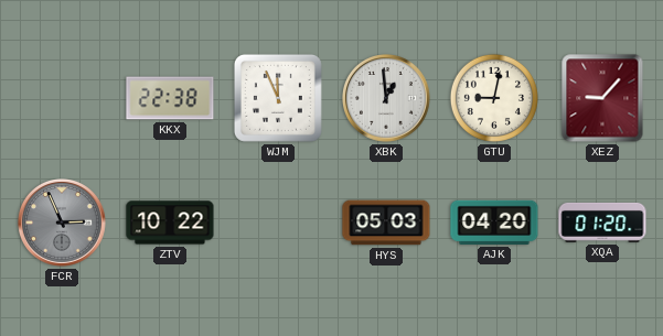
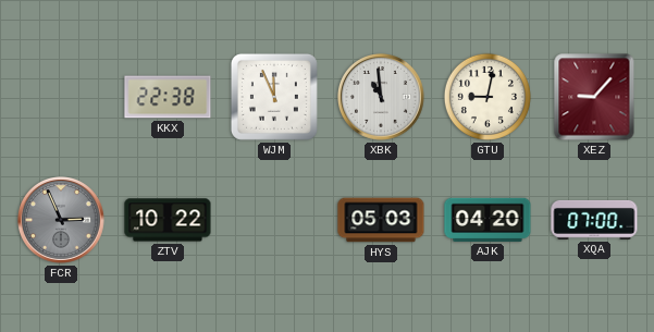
XBK: 12:59 -> 10:59 (382, 98)
XQA: 01:20 -> 07:00 (594, 220)
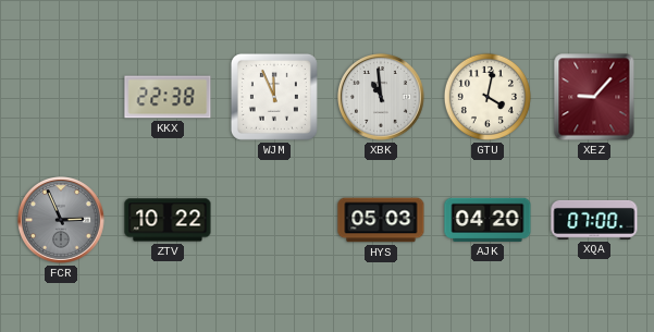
GTU: 9:02 -> 4:02 (488, 97)
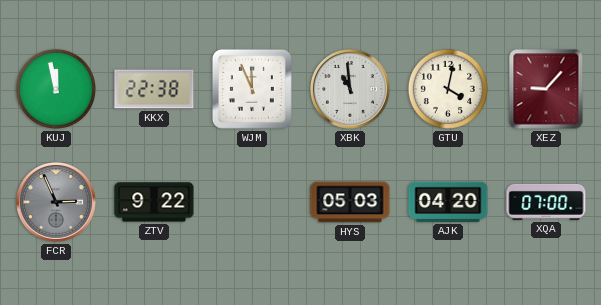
KUJ: none -> 11:58 (56, 89)
ZTV: 10:22 -> 9:22 (154, 202)
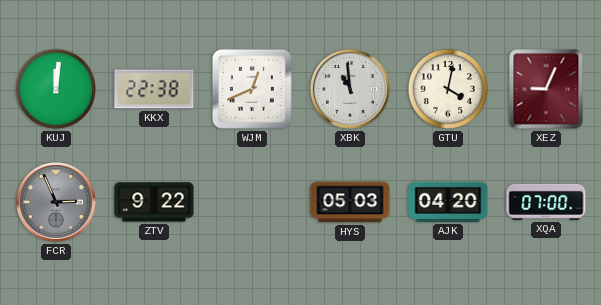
KUJ: 11:58 -> 12:01 (56, 89)
WJM: 11:56 -> 12:41 (252, 89)
XEZ: 9:07 -> 9:04 (546, 89)
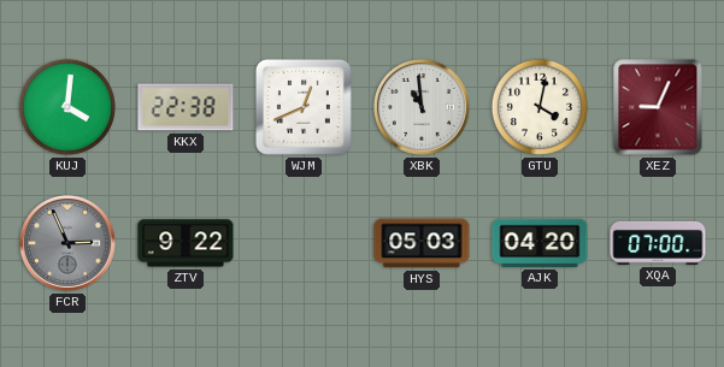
KUJ: 12:01 -> 4:01 (67, 107)
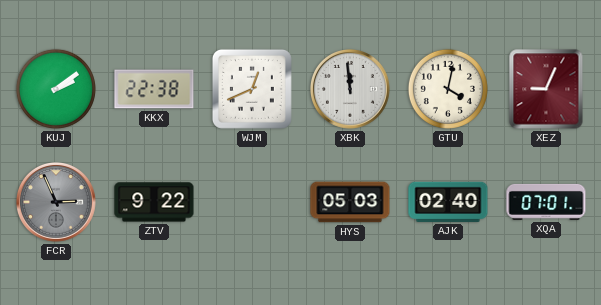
KUJ: 4:01 -> 2:09 (56, 89)
XBK: 10:59 -> 11:59 (351, 90)
AJK: 04:20 -> 02:40 (448, 202)
XQA: 07:00 -> 07:01 (546, 202)
